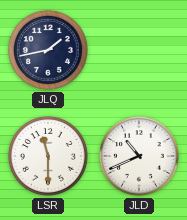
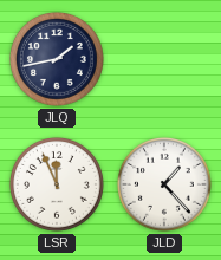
LSR: 11:30 -> 11:56 (57, 184)
JLD: 10:41 -> 1:23 (164, 184)
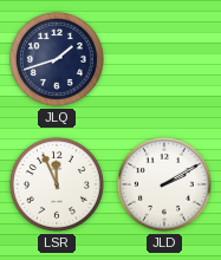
JLQ: 1:43 -> 1:42 (57, 59)
JLD: 1:23 -> 2:10 (164, 184)
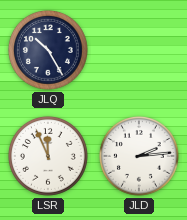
JLQ: 1:42 -> 10:25 (48, 50)
JLD: 2:10 -> 2:14 (139, 156)
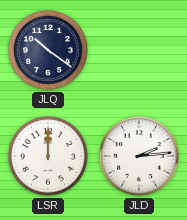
JLQ: 10:25 -> 10:21 (48, 50)
LSR: 11:56 -> 12:00 (48, 156)
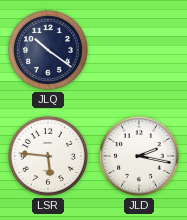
LSR: 12:00 -> 5:46 (48, 156)
JLD: 2:14 -> 2:17 (139, 156)
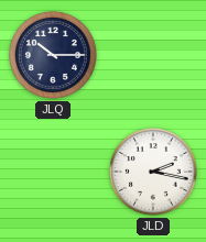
JLQ: 10:21 -> 10:15 (53, 55)
LSR: 5:46 -> none (48, 156)
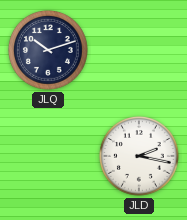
JLQ: 10:15 -> 10:12 (48, 50)
